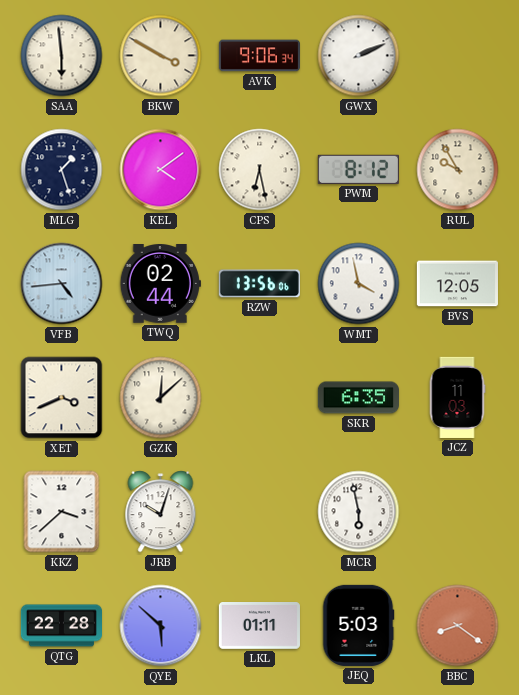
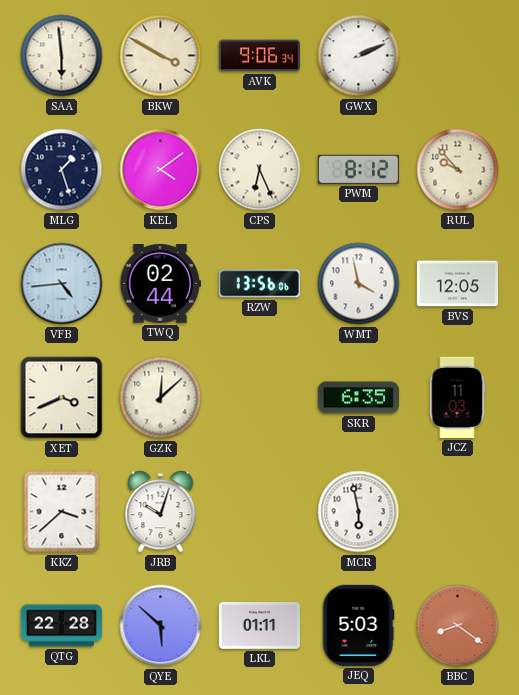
CPS: 6:28 -> 6:26 (260, 170)
RUL: 9:55 -> 9:53 (458, 170)
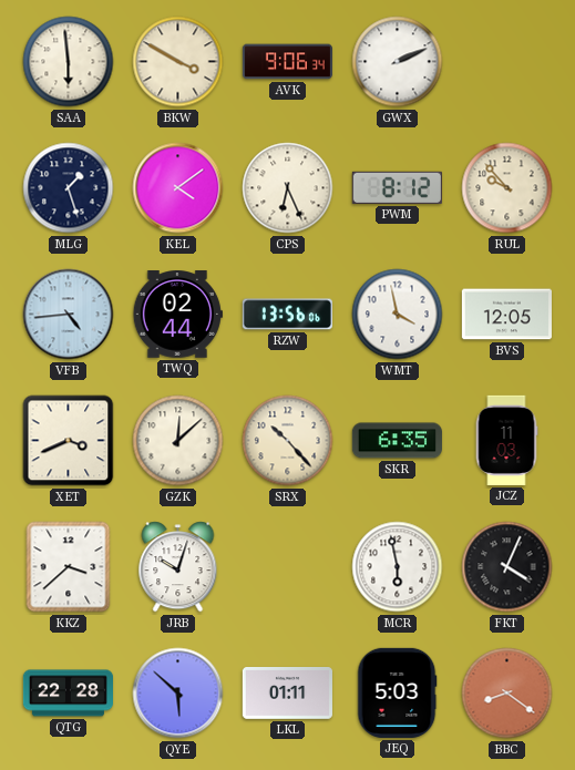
SRX: none -> 10:23 (288, 441)
FKT: none -> 4:04 (507, 567)
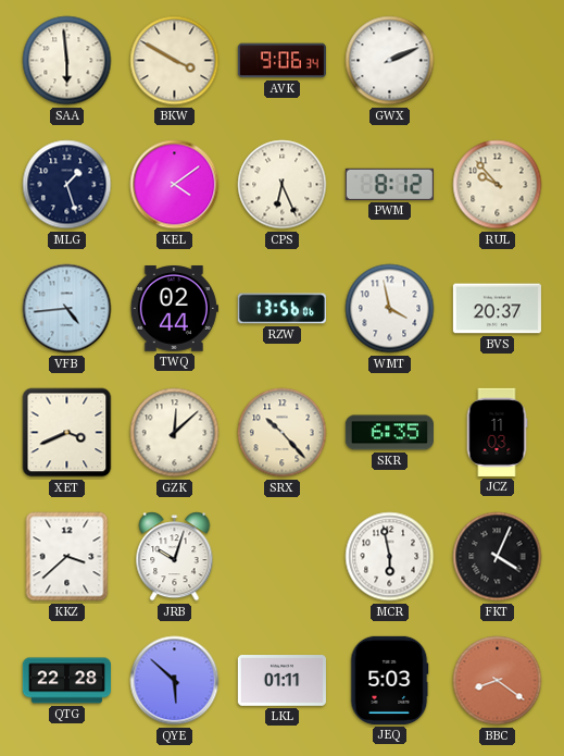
BVS: 12:05 -> 20:37 (497, 309)
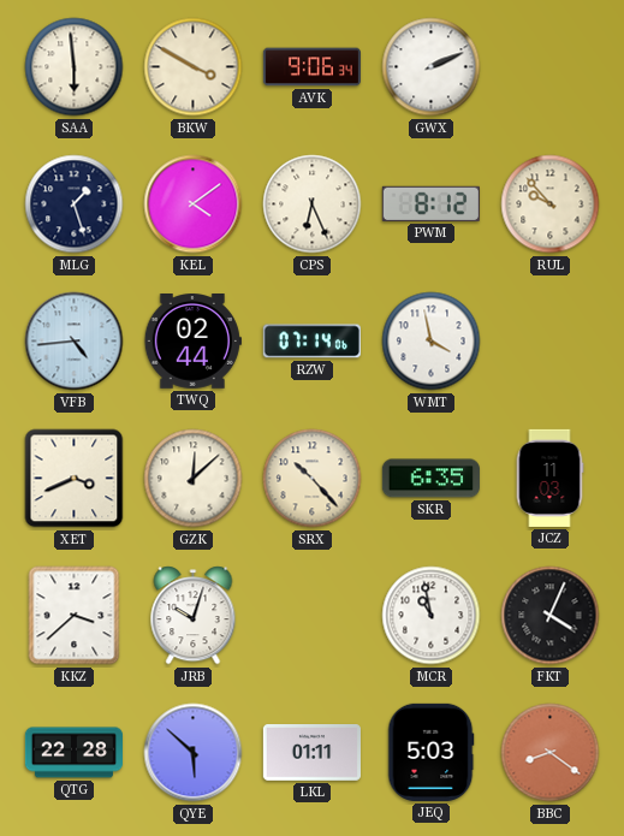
RZW: 13:56 -> 07:14 (311, 342)
BVS: 20:37 -> none (497, 309)
MCR: 5:58 -> 10:58 (432, 616)
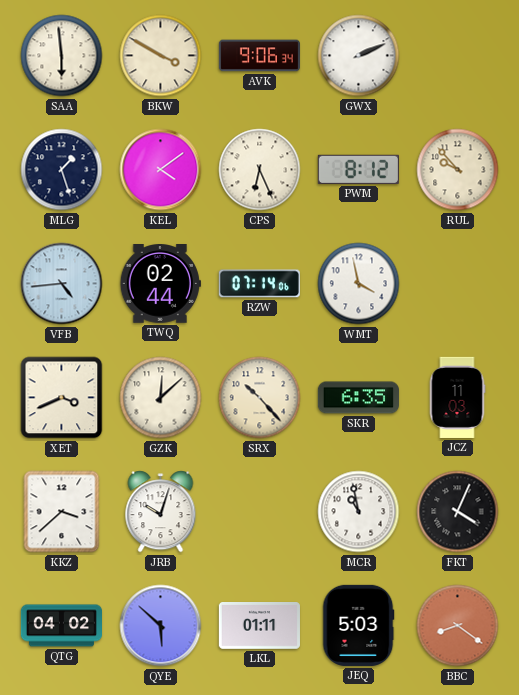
QTG: 22:28 -> 04:02 (61, 626)
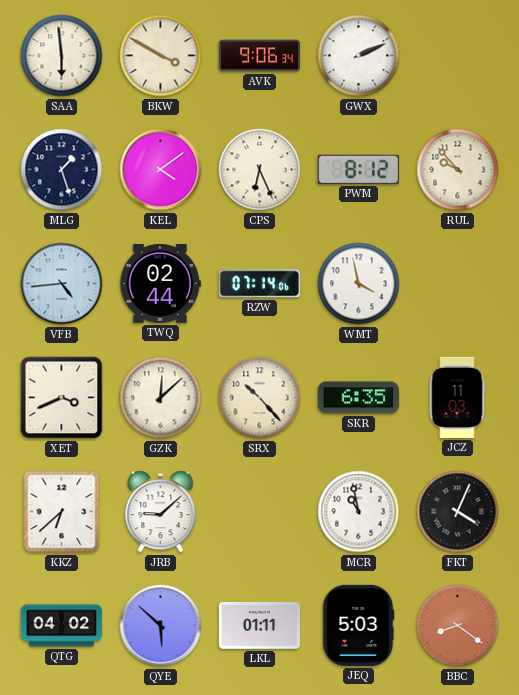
KKZ: 3:38 -> 6:38 (62, 512)
JRB: 10:03 -> 9:08 (161, 512)
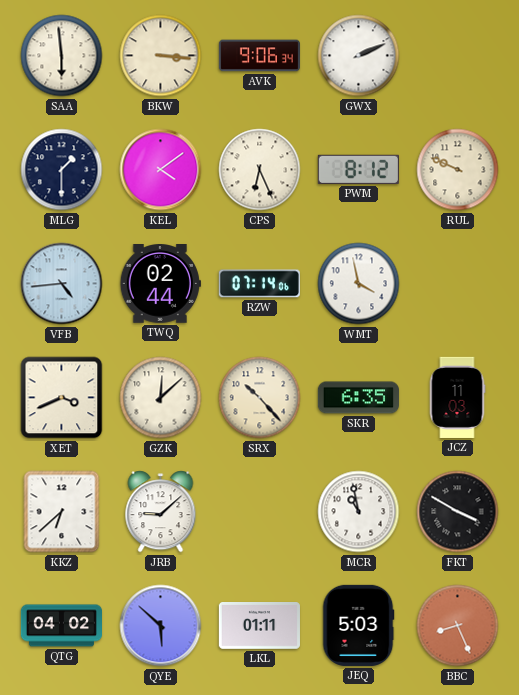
BKW: 3:50 -> 3:16 (161, 56)
MLG: 1:27 -> 1:30 (62, 170)
RUL: 9:53 -> 9:49 (458, 170)
FKT: 4:04 -> 3:50 (458, 512)
BBC: 8:21 -> 8:26 (458, 626)
